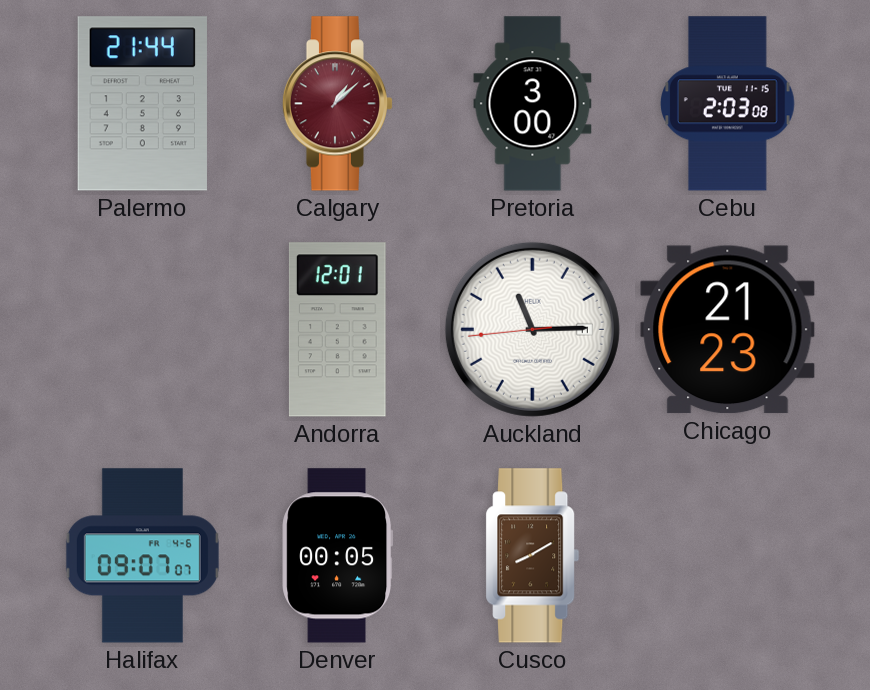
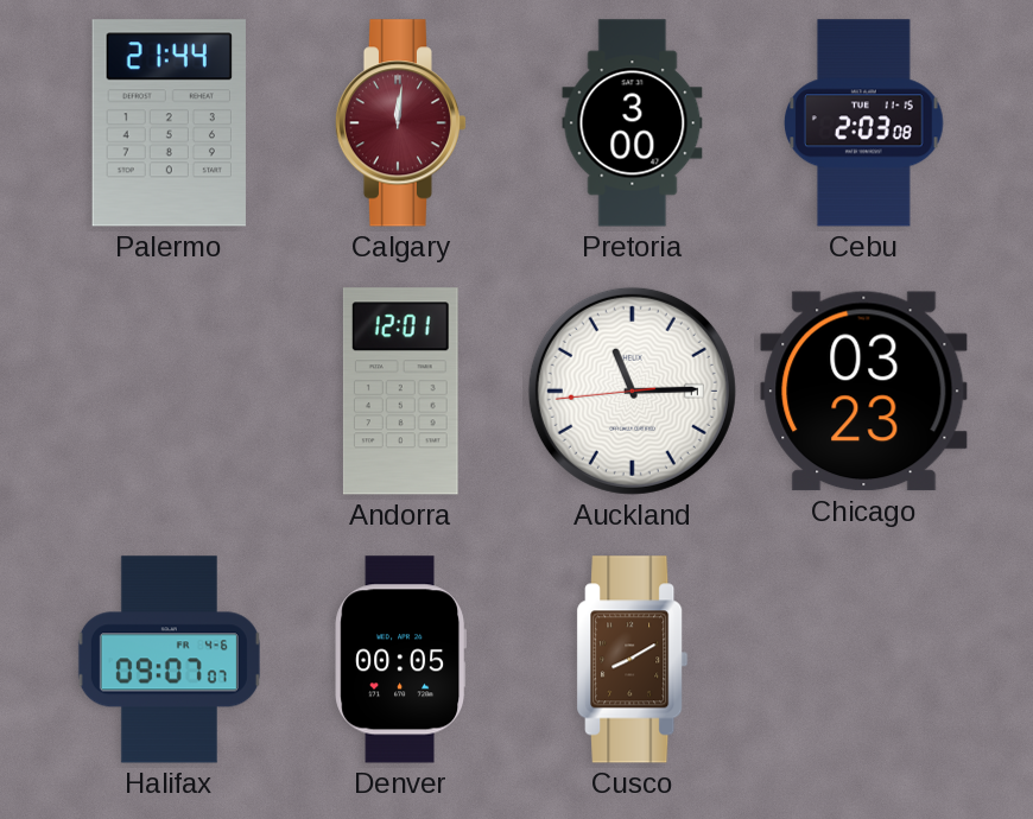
Calgary: 1:08 -> 12:01 (401, 123)
Chicago: 21:23 -> 03:23 (864, 392)
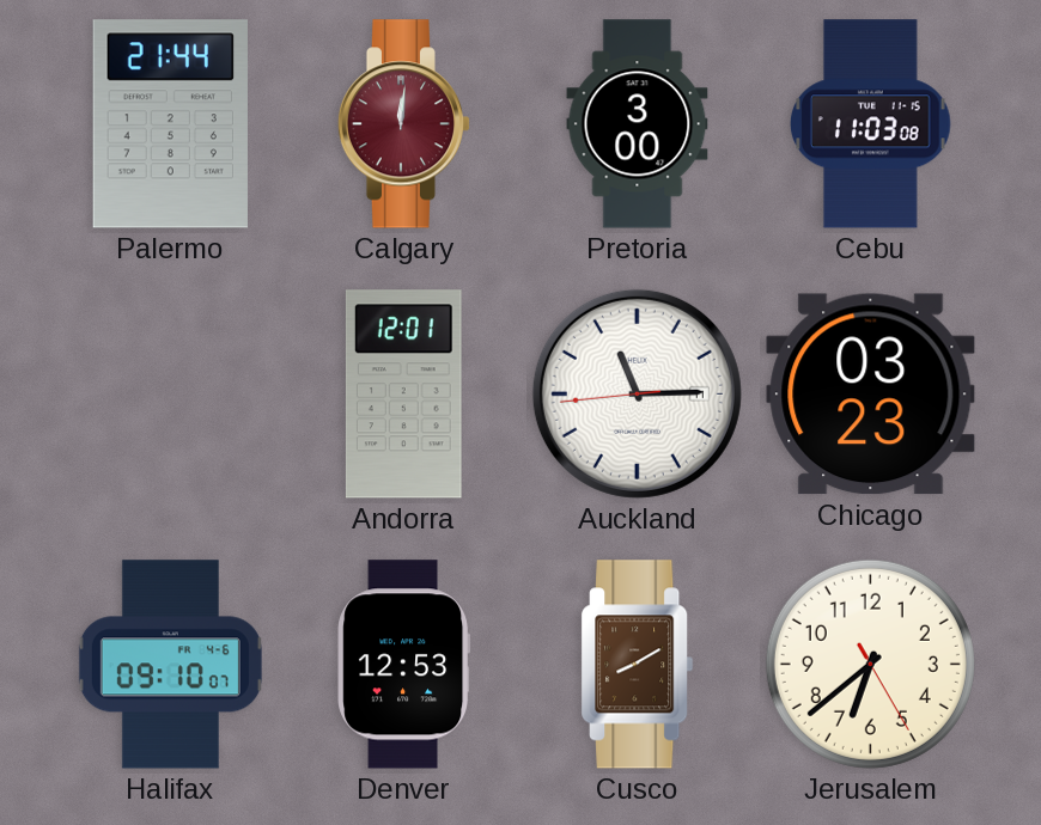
Cebu: 2:03 -> 11:03 (870, 124)
Halifax: 09:07 -> 09:10 (170, 665)
Denver: 00:05 -> 12:53 (404, 665)
Jerusalem: none -> 6:38 (870, 664)
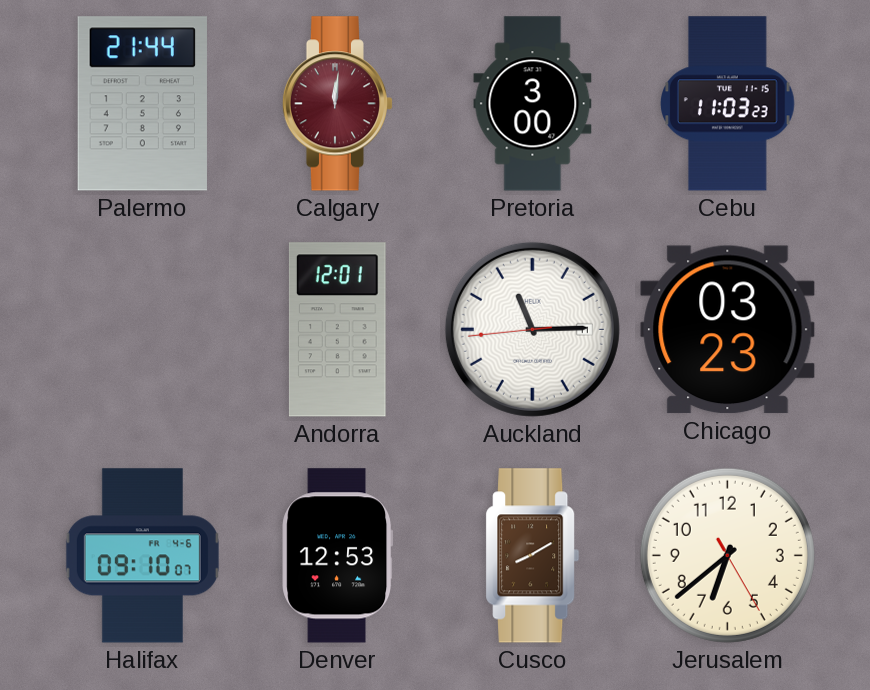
Cebu: 11:03:08 -> 11:03:23 (727, 104)
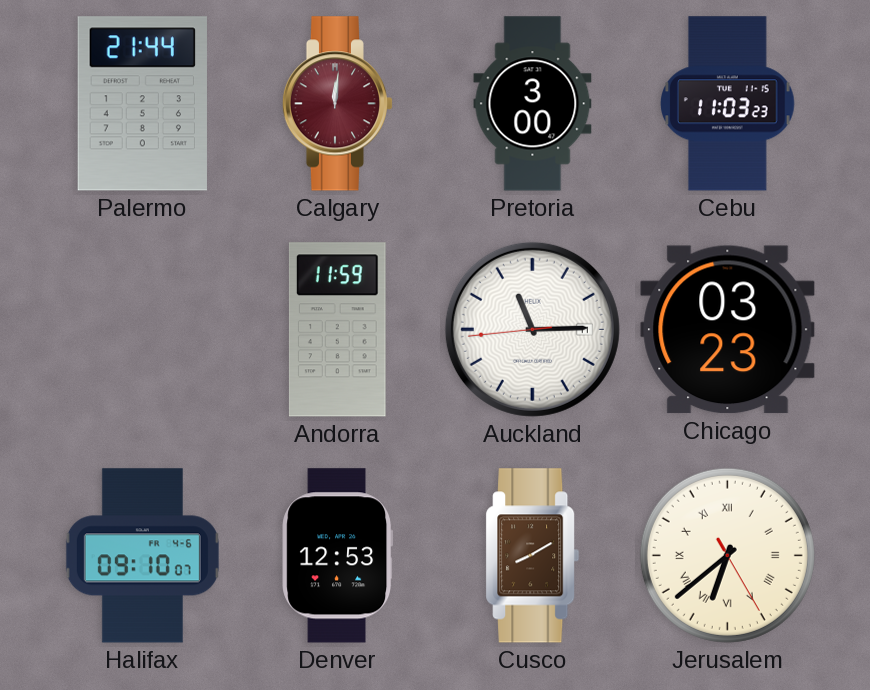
Andorra: 12:01 -> 11:59 (337, 330)
Jerusalem numerals: Arabic -> Roman (727, 555)
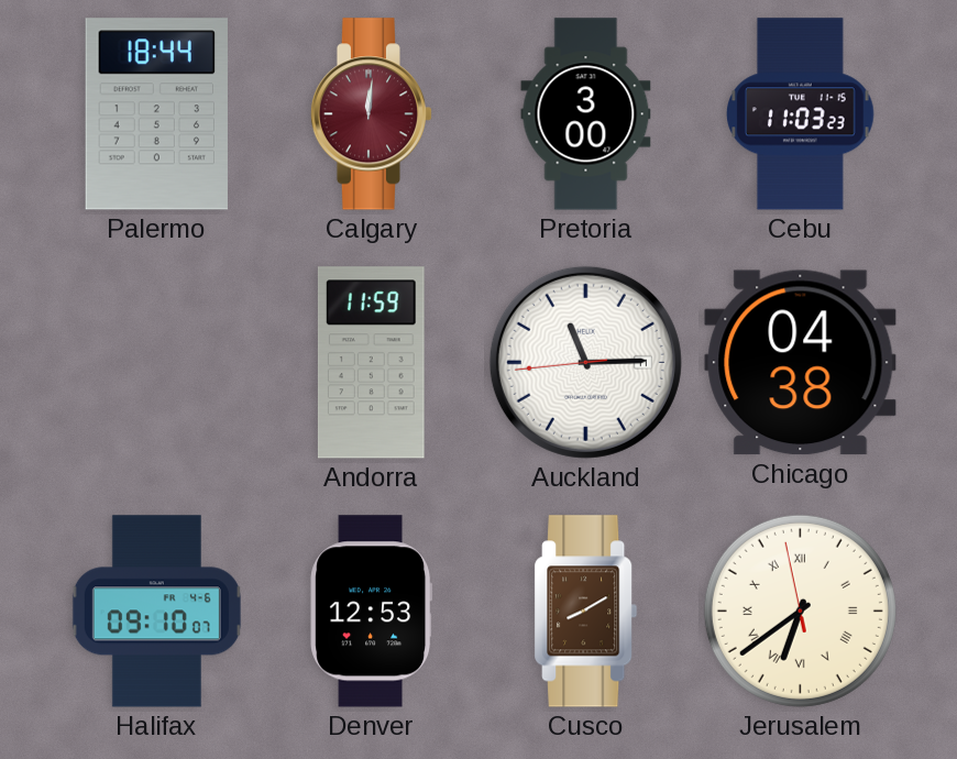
Palermo: 21:44 -> 18:44 (156, 114)
Chicago: 03:23 -> 04:38 (801, 363)
Jerusalem: 6:38:25 -> 6:38:58 (800, 610)
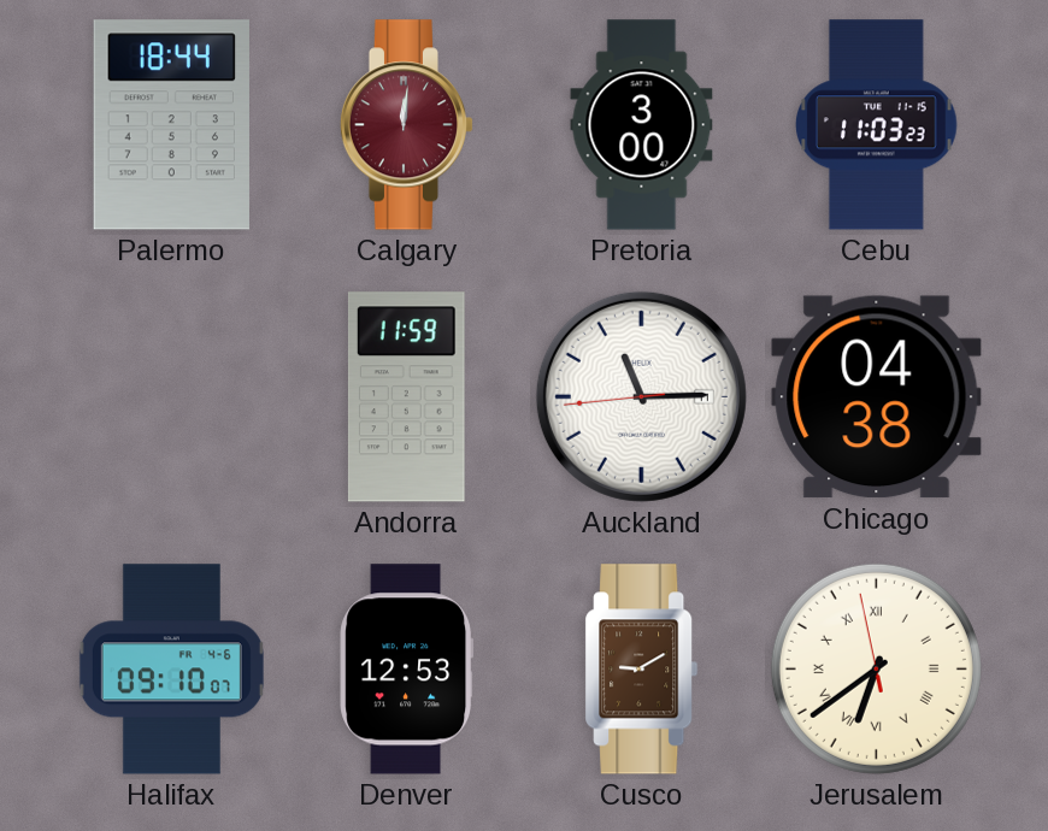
Cusco: 8:10 -> 9:10 (642, 670)
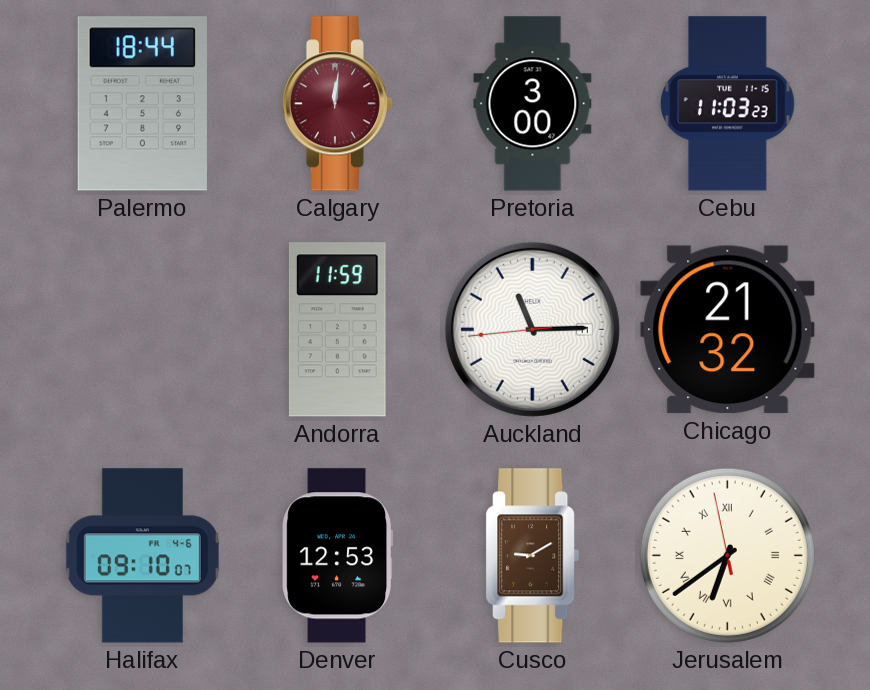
Chicago: 04:38 -> 21:32 (728, 330)
